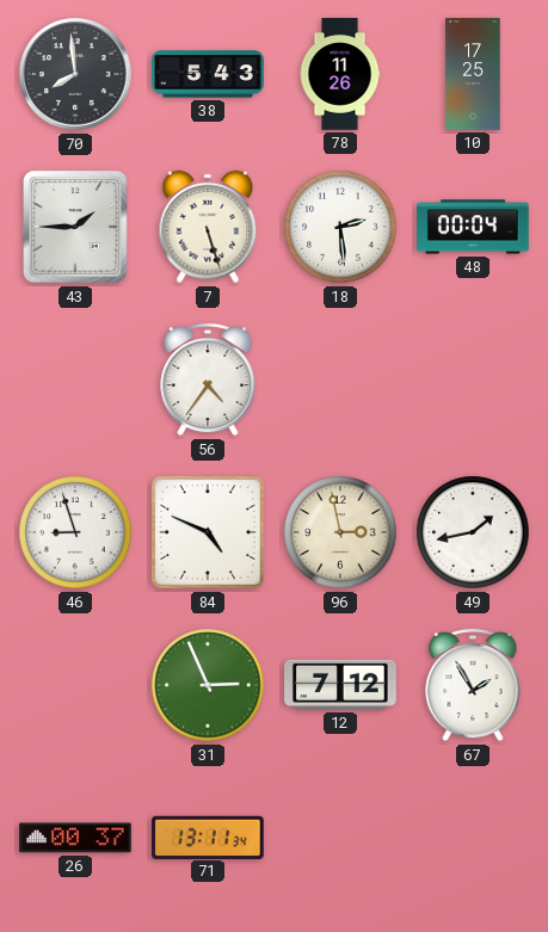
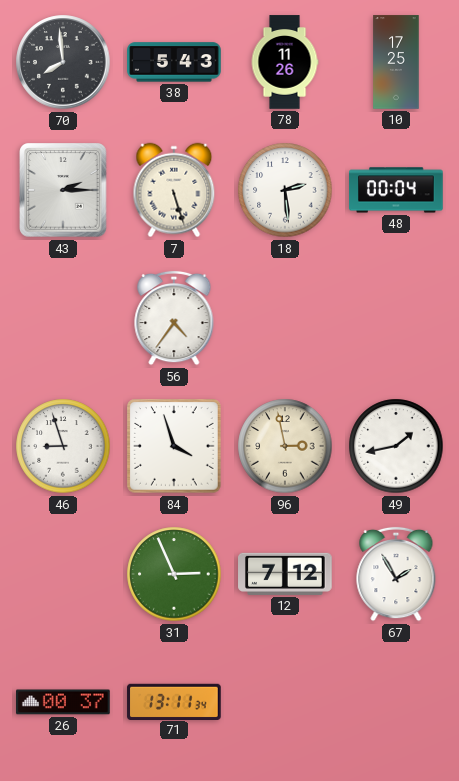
43: 1:45 -> 2:15 (63, 190)
84: 4:49 -> 3:57 (174, 446)
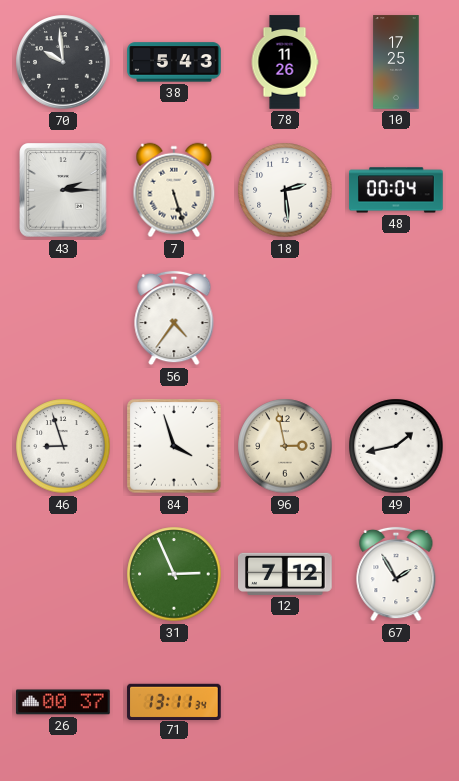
70: 7:59 -> 9:59 (63, 62)
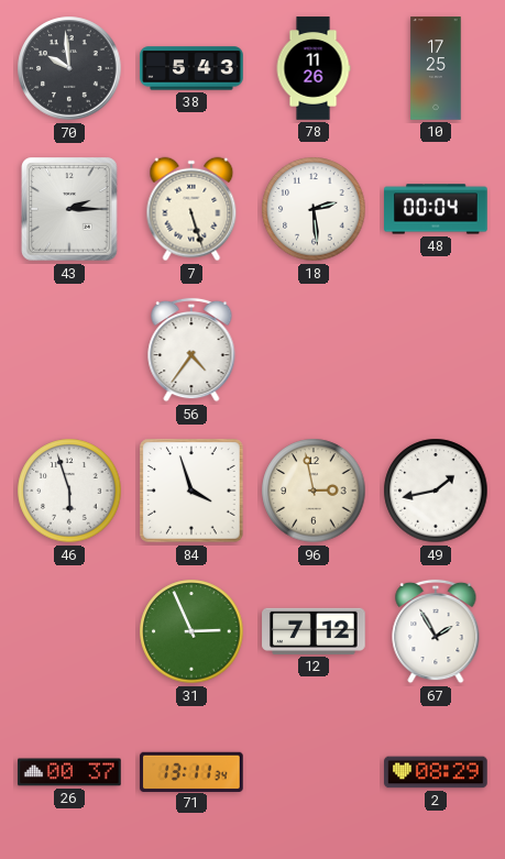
46: 8:57 -> 5:57 (69, 491)
2: none -> 08:29 (436, 772)
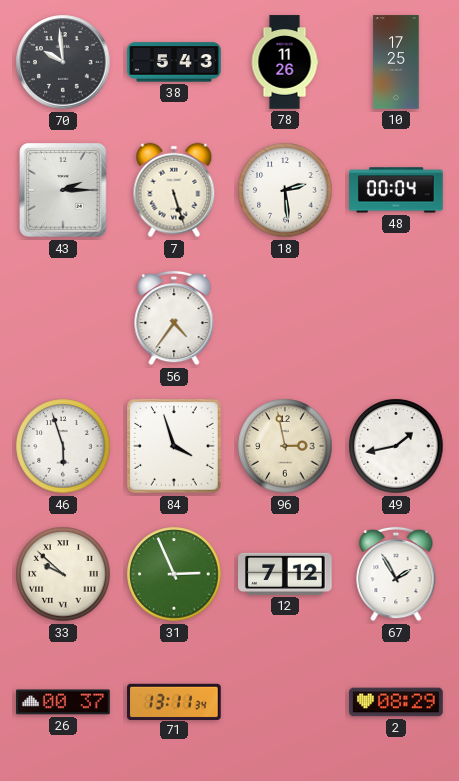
33: none -> 9:52 (63, 574)
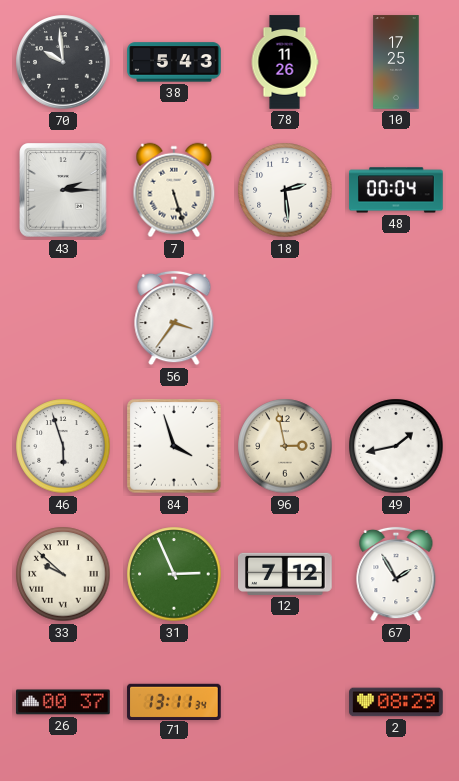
56: 4:36 -> 3:36 (174, 318)
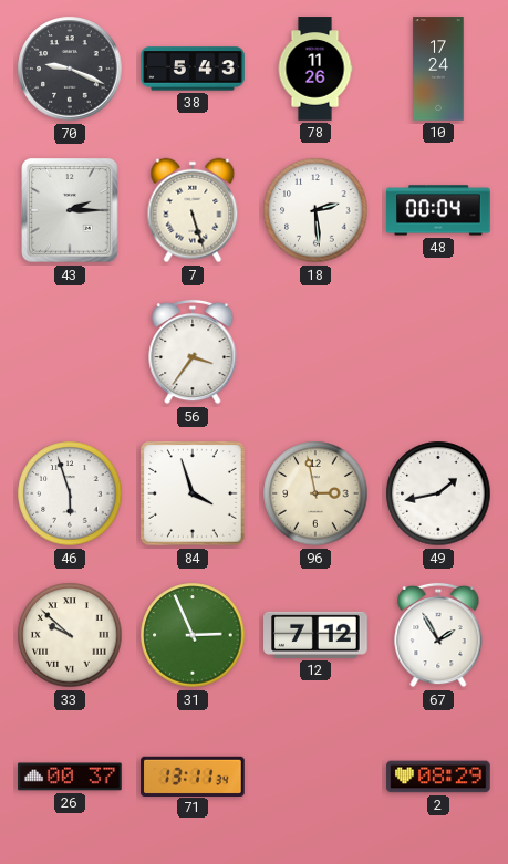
70: 9:59 -> 9:19 (70, 69)
10: 17:25 -> 17:24 (438, 69)
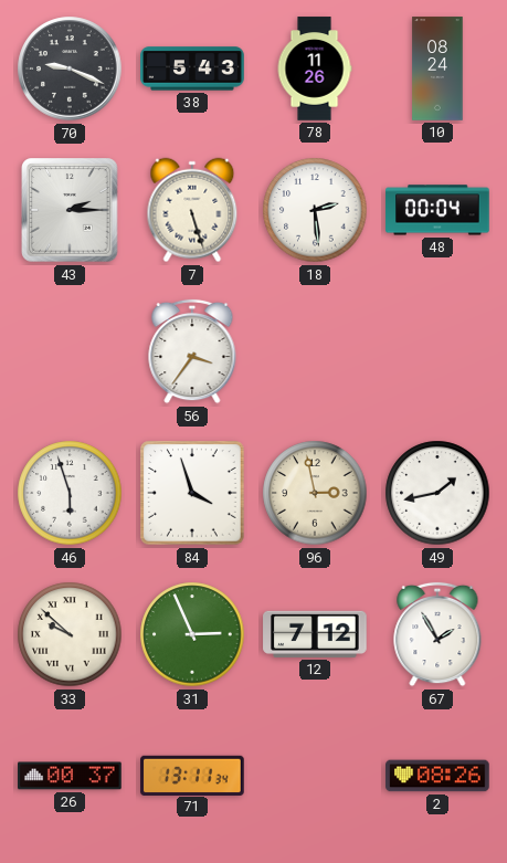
10: 17:24 -> 08:24 (437, 69)
2: 08:29 -> 08:26 (437, 776)
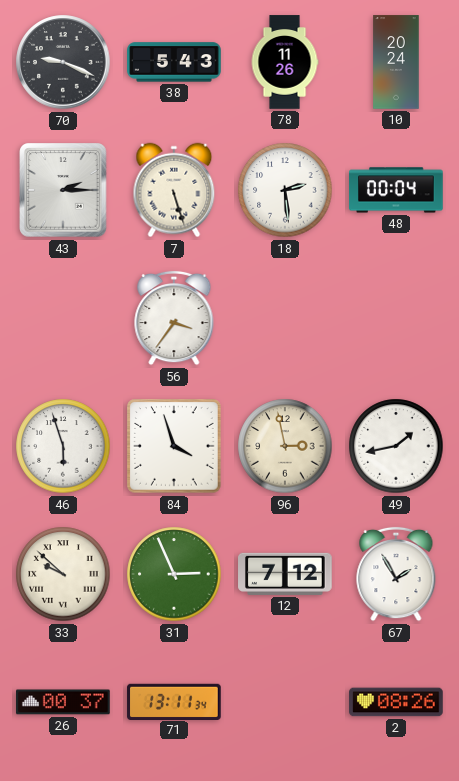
10: 08:24 -> 20:24 (396, 62)
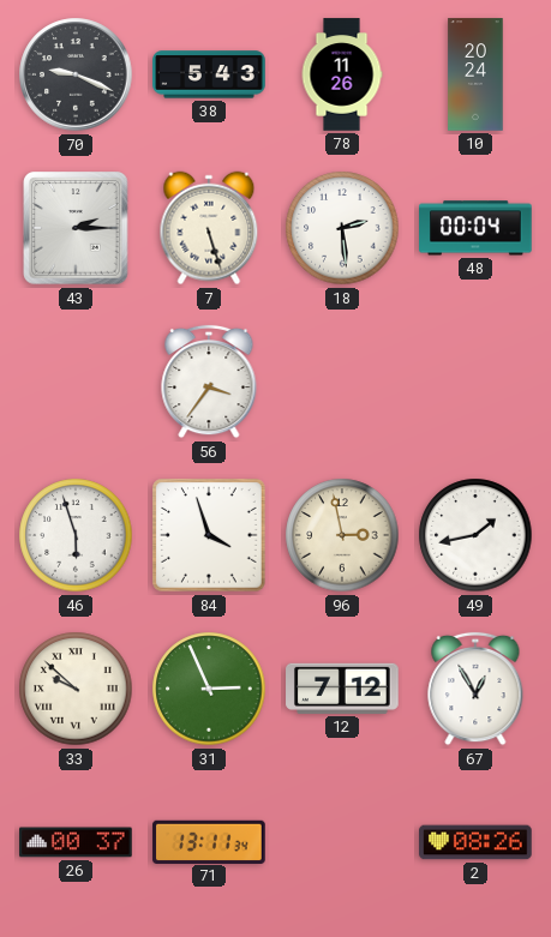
67: 1:55 -> 12:55 (475, 689)
